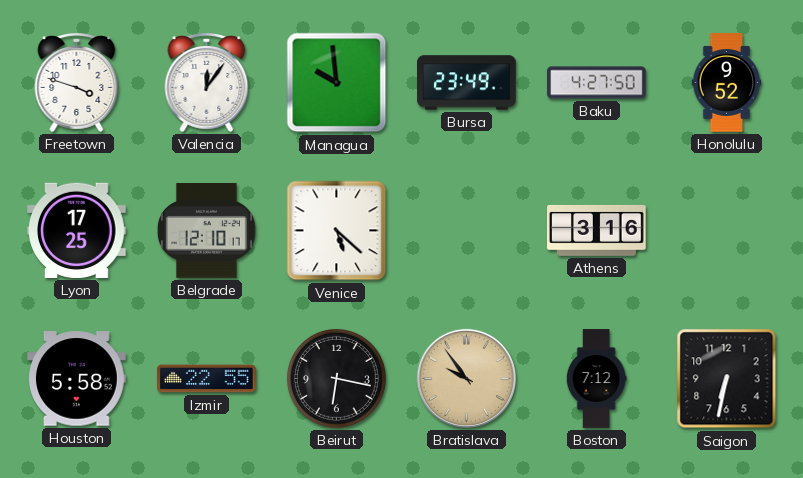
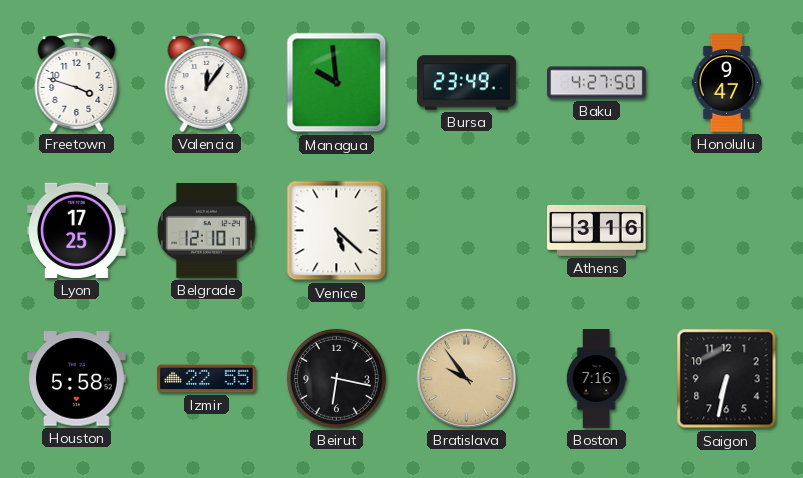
Honolulu: 9:52 -> 9:47 (727, 83)
Boston: 7:12 -> 7:16 (596, 379)
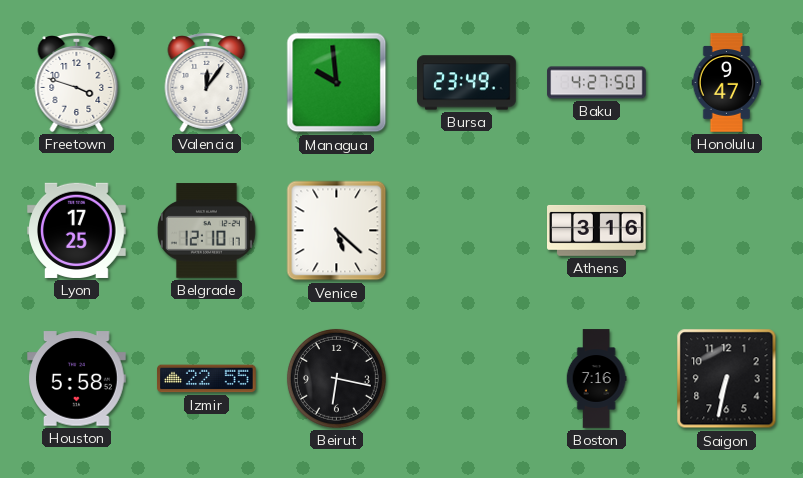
Bratislava: 9:54 -> none (466, 378)
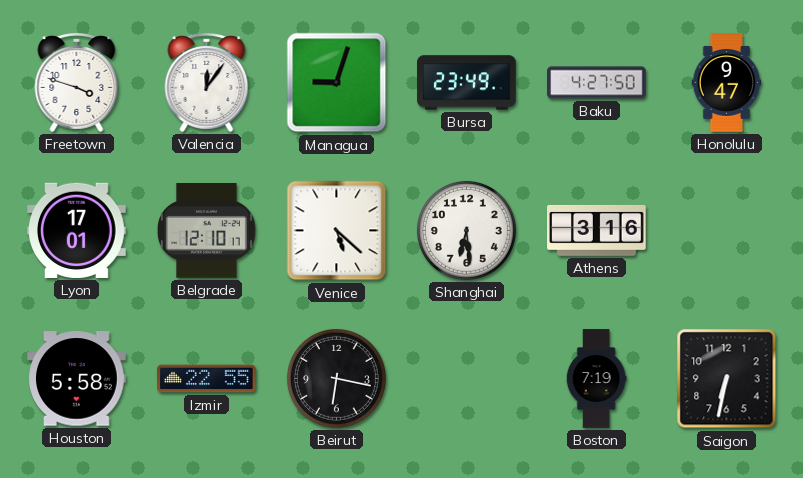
Managua: 9:59 -> 9:03 (337, 83)
Lyon: 17:25 -> 17:01 (77, 230)
Shanghai: none -> 6:29 (466, 230)
Boston: 7:16 -> 7:19 (596, 379)
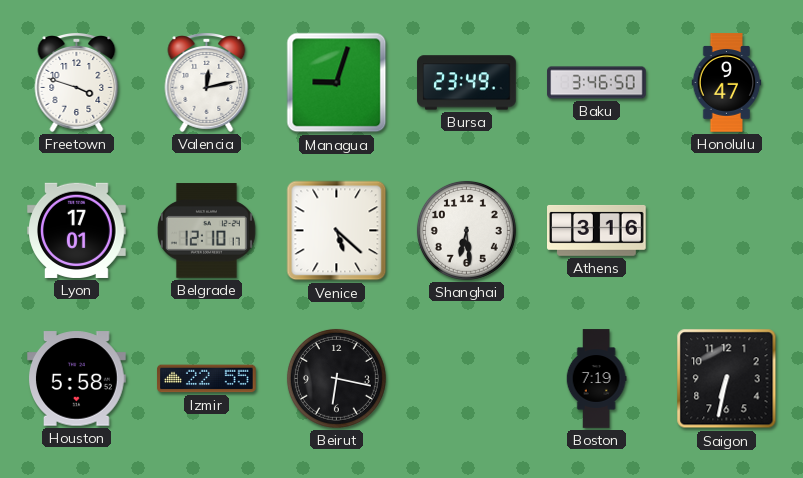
Valencia: 12:06 -> 12:13 (207, 83)
Baku: 4:27 -> 3:46 (597, 83)
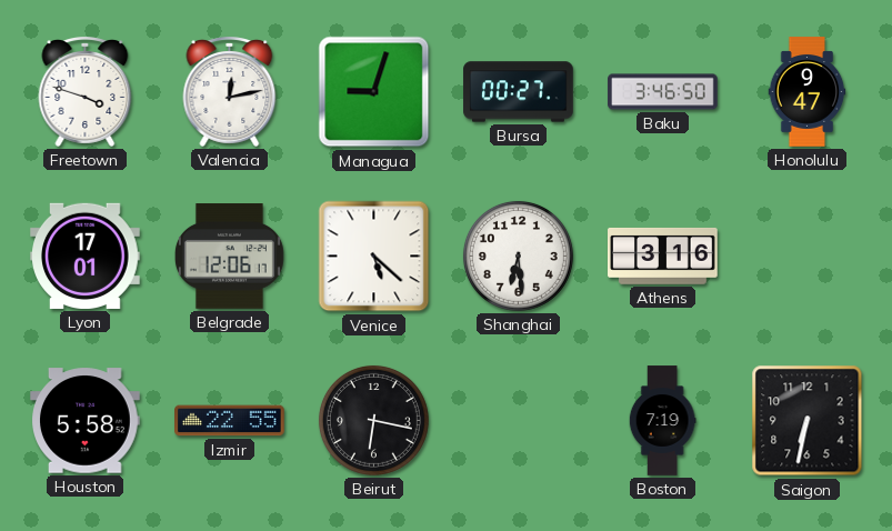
Bursa: 23:49 -> 00:27 (519, 92)
Belgrade: 12:10 -> 12:06 (229, 257)
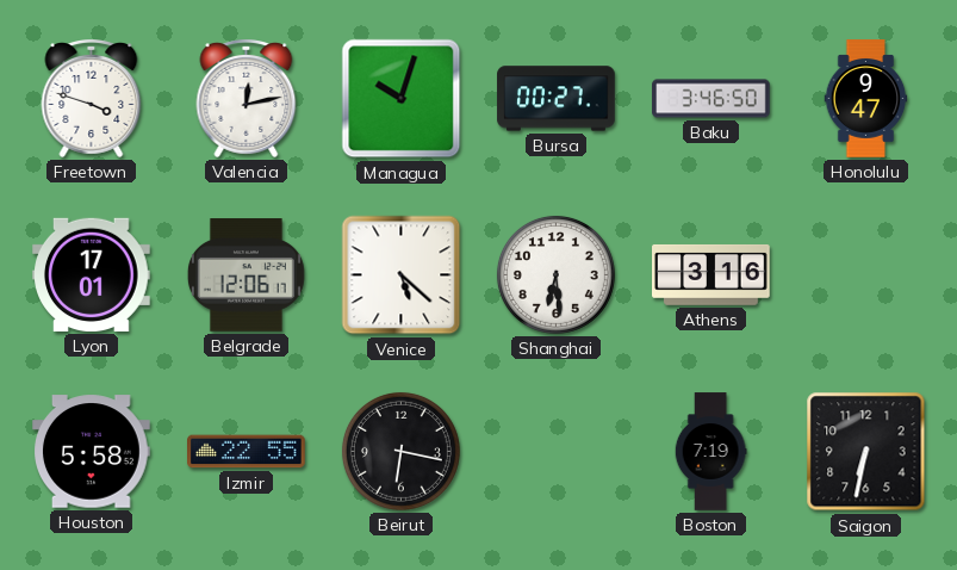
Managua: 9:03 -> 10:03 (402, 99)
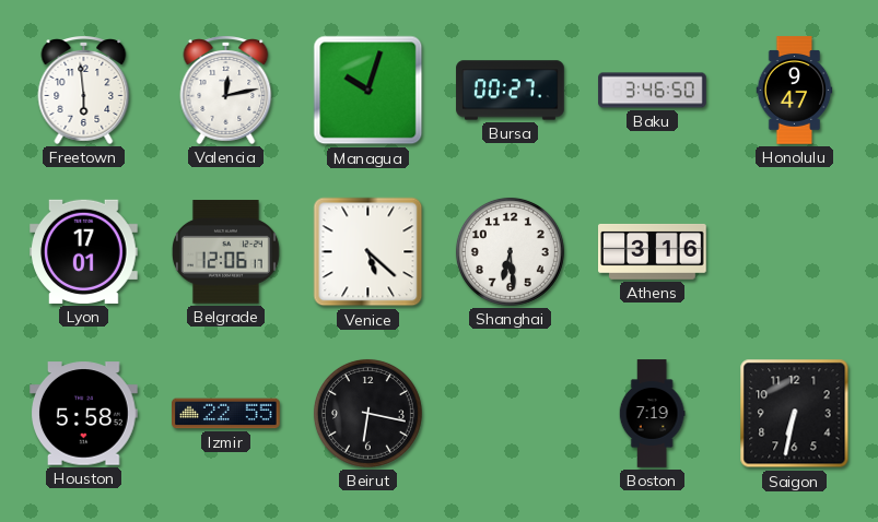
Freetown: 3:48 -> 5:59 (84, 91)
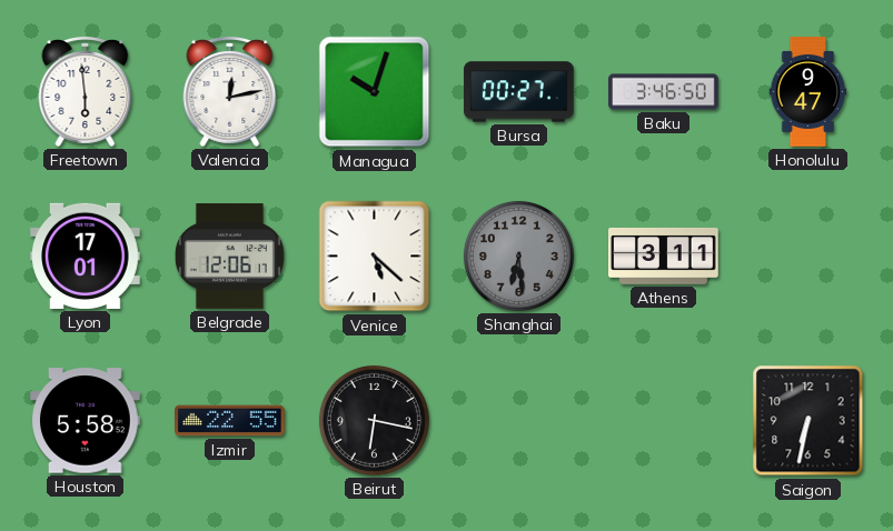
Shanghai dial: white -> grey (518, 256)
Athens: 3:16 -> 3:11 (664, 256)
Boston: 7:19 -> none (652, 414)
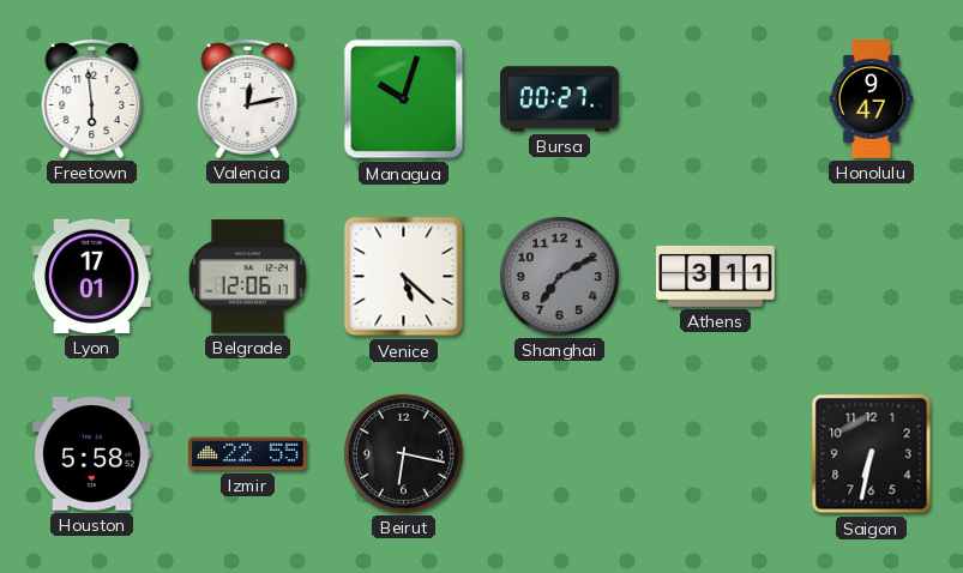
Baku: 3:46 -> none (664, 92)
Shanghai: 6:29 -> 7:10 (559, 276)
